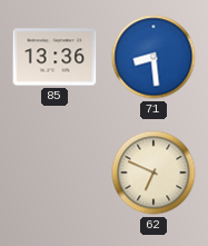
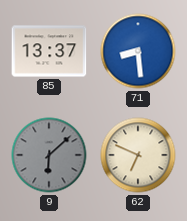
85: 13:36 -> 13:37 (49, 51)
9: none -> 6:08 (49, 155)
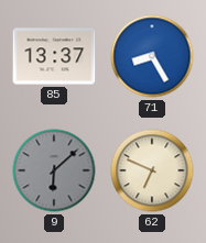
71: 8:29 -> 8:25 (152, 56)
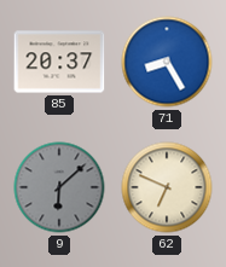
85: 13:37 -> 20:37 (59, 62)
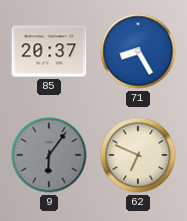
9: 6:08 -> 6:06 (49, 155)
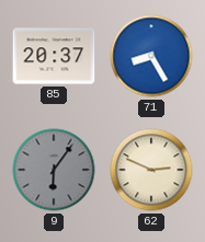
62: 6:49 -> 2:49 (151, 170)
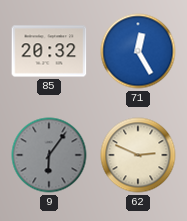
85: 20:37 -> 20:32 (49, 51)
71: 8:25 -> 12:25 (138, 51)
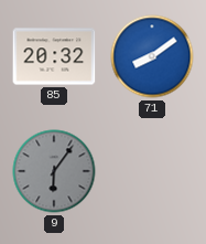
71: 12:25 -> 8:09 (152, 56)
62: 2:49 -> none (138, 155)
